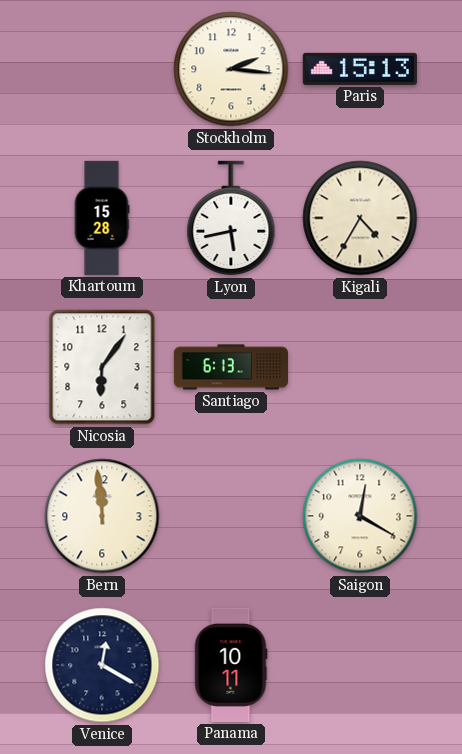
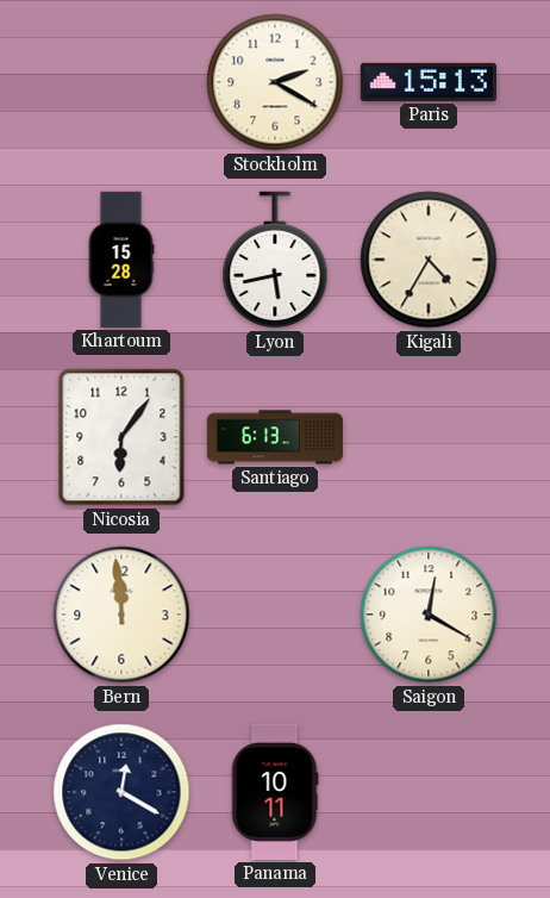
Stockholm: 2:16 -> 2:20 (275, 82)
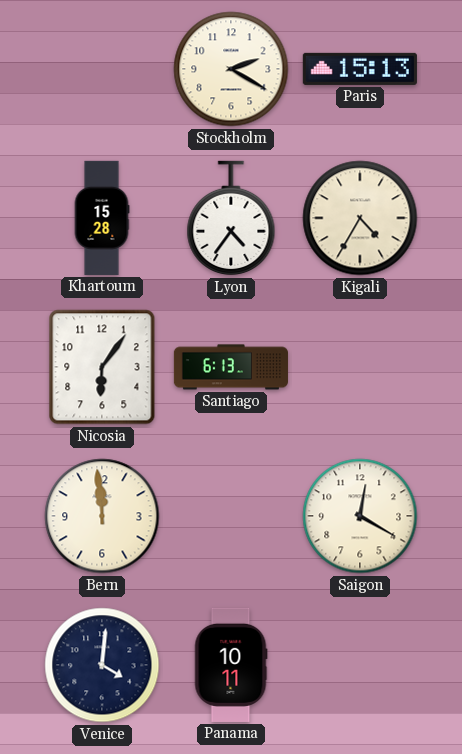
Lyon: 5:43 -> 4:36 (231, 218)
Venice: 12:20 -> 4:01 (102, 665)
